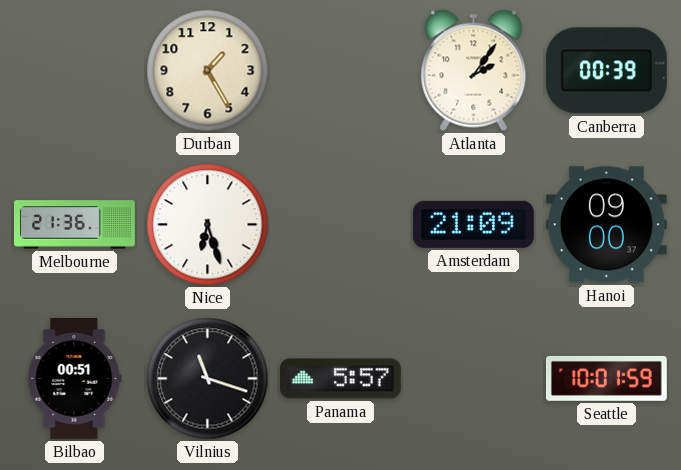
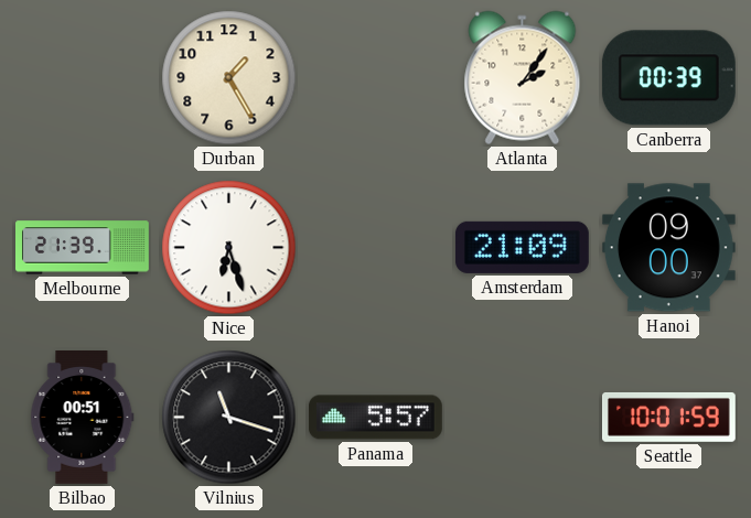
Melbourne: 21:36 -> 21:39 (83, 248)
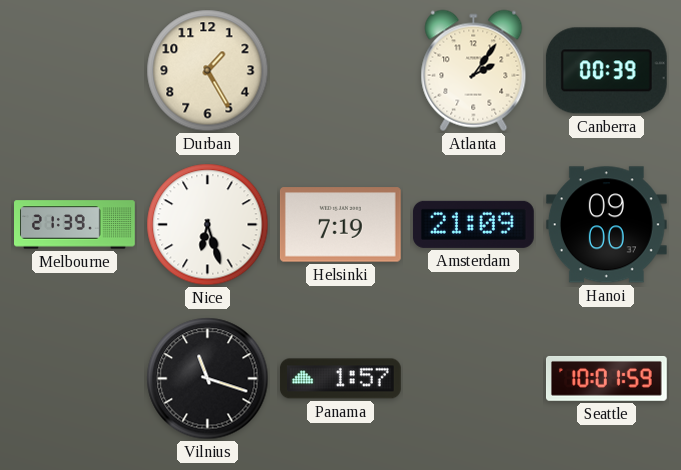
Helsinki: none -> 7:19 (340, 225)
Bilbao: 00:51 -> none (83, 418)
Panama: 5:57 -> 1:57 (341, 379)
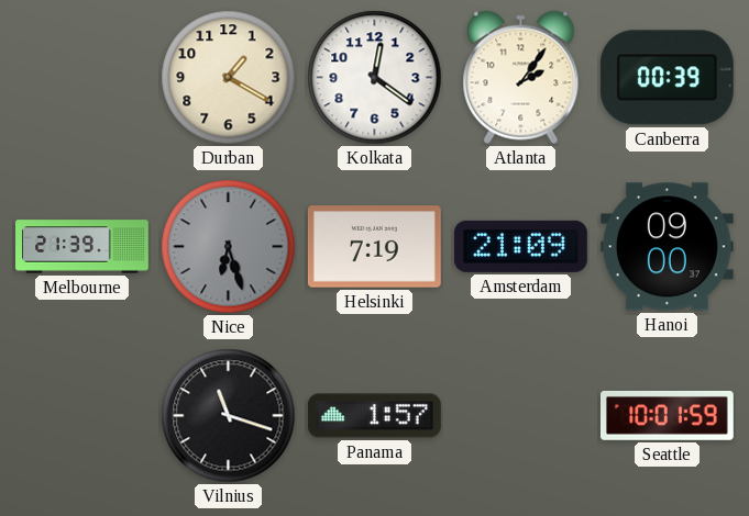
Durban: 1:25 -> 1:20 (229, 78)
Kolkata: none -> 12:21 (375, 78)
Nice dial: white -> grey (229, 247)
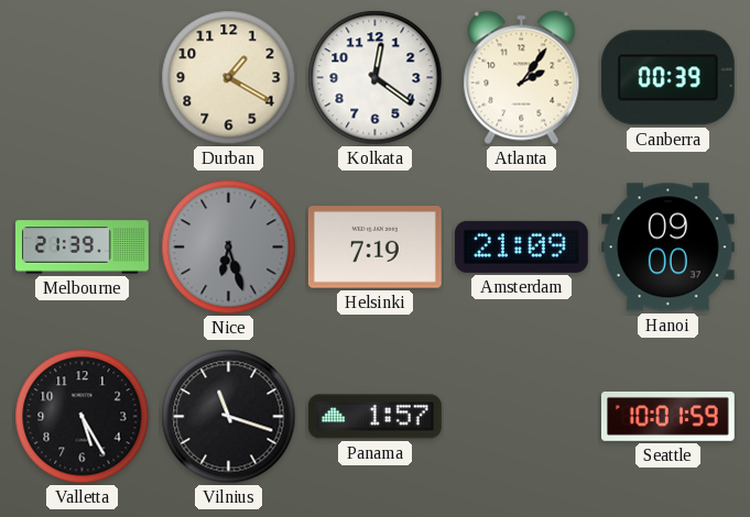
Valletta: none -> 5:25 (83, 417)
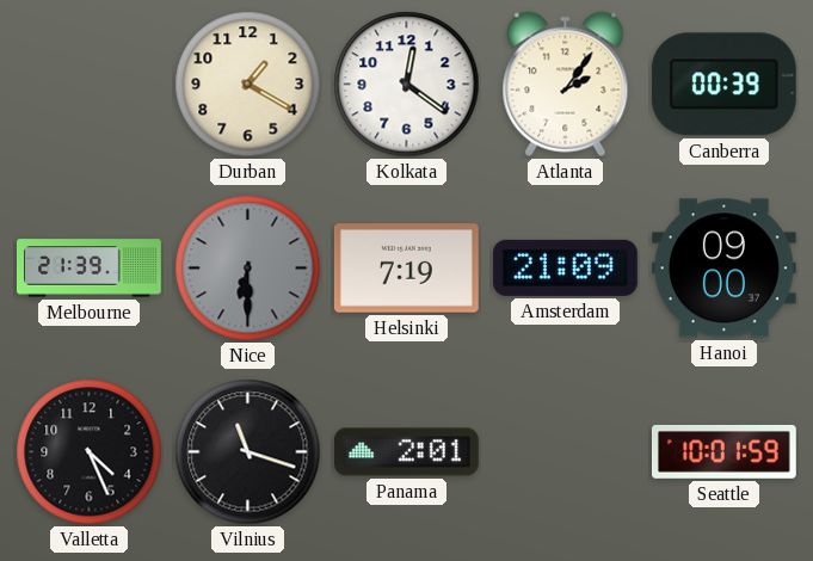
Nice: 6:27 -> 6:30 (248, 269)
Valletta: 5:25 -> 4:26 (90, 452)
Panama: 1:57 -> 2:01 (407, 452)
